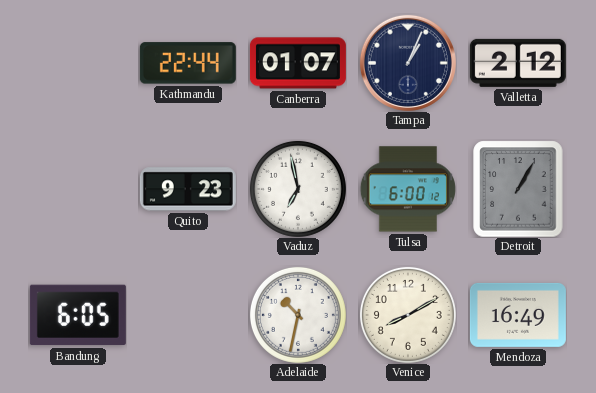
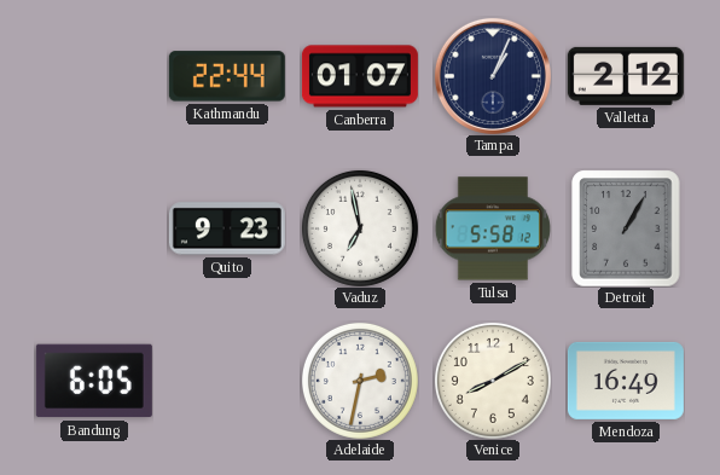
Tulsa: 6:00 -> 5:58 (493, 228)
Adelaide: 10:32 -> 2:32 (360, 381)
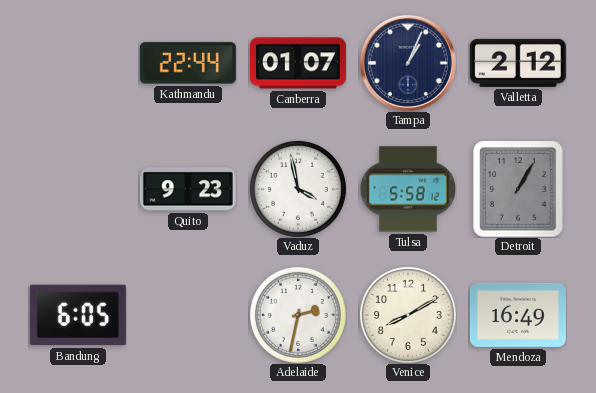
Vaduz: 6:58 -> 3:58 (298, 189)
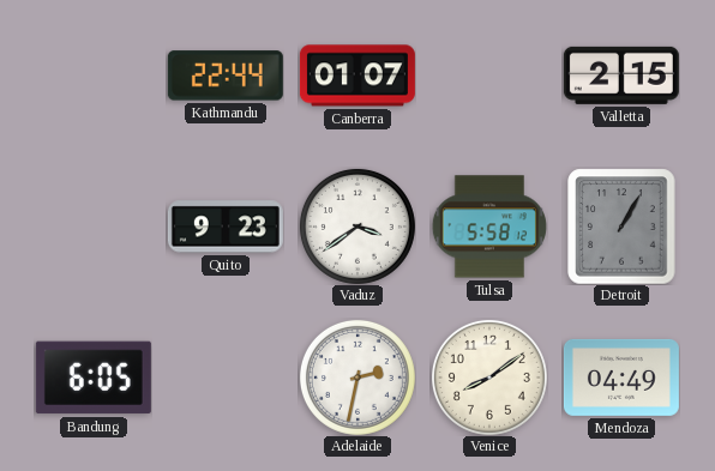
Tampa: 1:04 -> none (408, 63)
Valletta: 2:12 -> 2:15 (621, 76)
Vaduz: 3:58 -> 3:39 (357, 227)
Venice: 8:10 -> 8:09 (489, 378)
Mendoza: 16:49 -> 04:49 (621, 378)
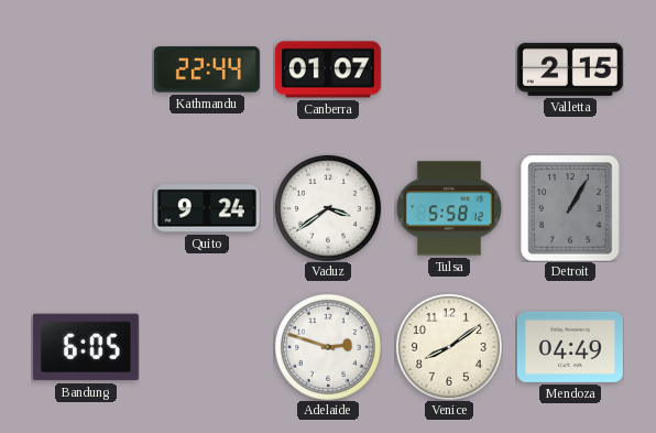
Quito: 9:23 -> 9:24 (207, 208)
Adelaide: 2:32 -> 2:48 (328, 347)
